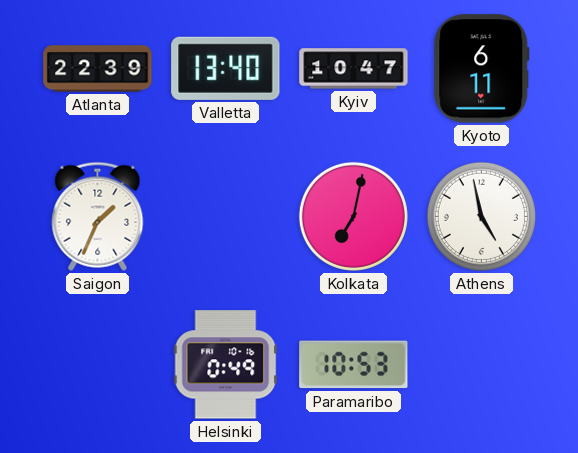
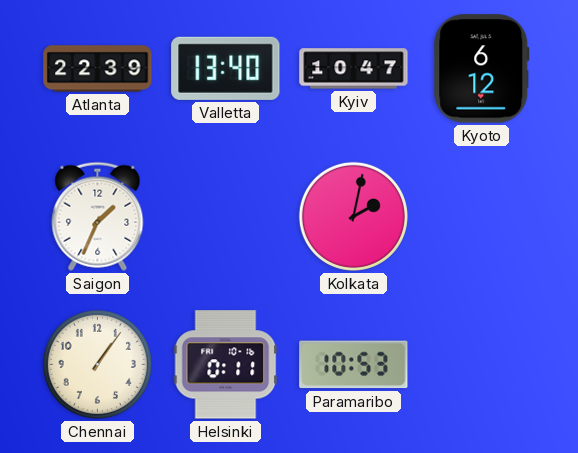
Kyoto: 6:11 -> 6:12 (482, 69)
Kolkata: 7:02 -> 2:02 (353, 216)
Athens: 4:58 -> none (481, 216)
Chennai: none -> 1:06 (97, 364)
Helsinki: 0:49 -> 0:11 (226, 365)
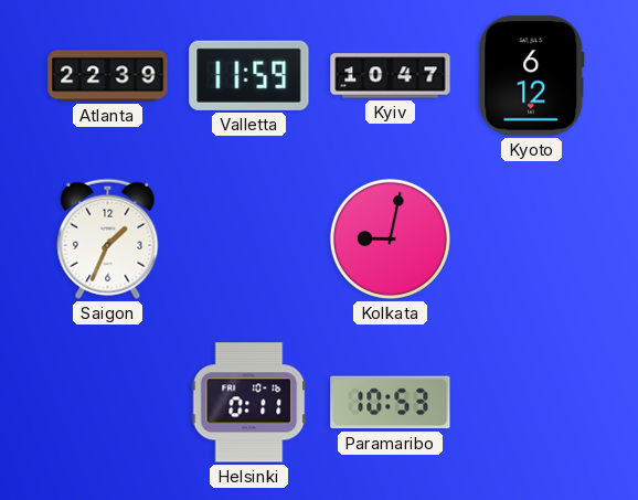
Valletta: 13:40 -> 11:59 (249, 75)
Kolkata: 2:02 -> 9:02 (390, 238)
Chennai: 1:06 -> none (97, 364)
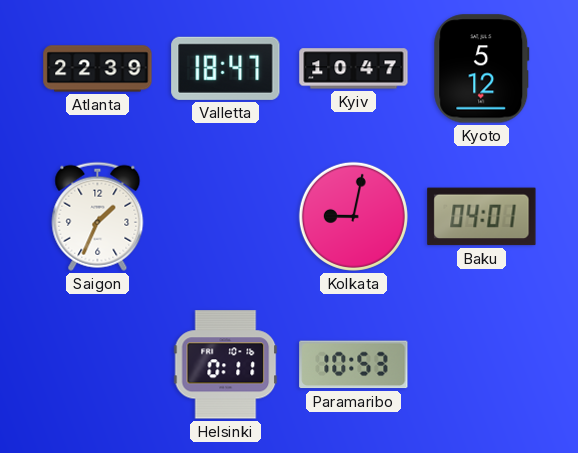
Valletta: 11:59 -> 18:47 (226, 68)
Kyoto: 6:12 -> 5:12 (482, 69)
Baku: none -> 04:01 (482, 217)
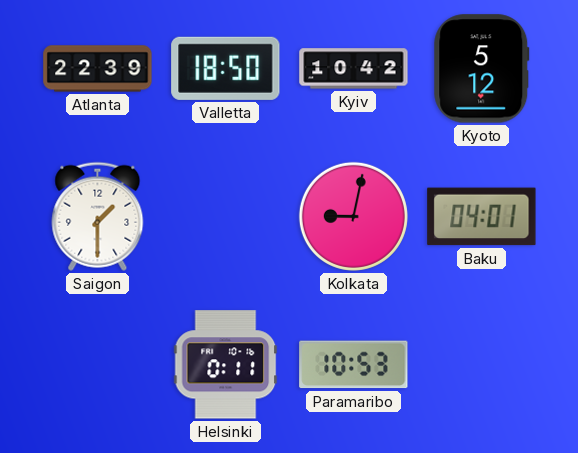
Valletta: 18:47 -> 18:50 (226, 68)
Kyiv: 10:47 -> 10:42 (354, 69)
Saigon: 1:34 -> 1:30 (98, 216)
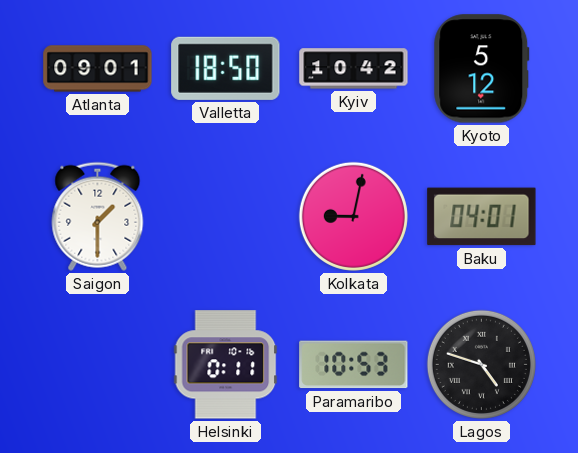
Atlanta: 22:39 -> 09:01 (98, 69)
Lagos: none -> 4:48 (481, 364)
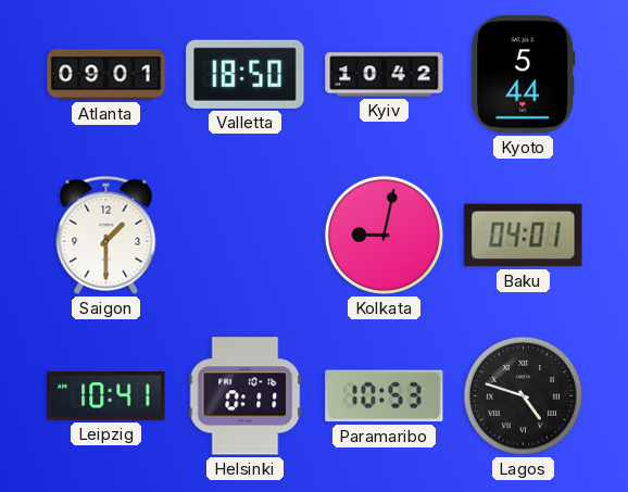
Kyoto: 5:12 -> 5:44 (524, 75)
Leipzig: none -> 10:41 (106, 396)
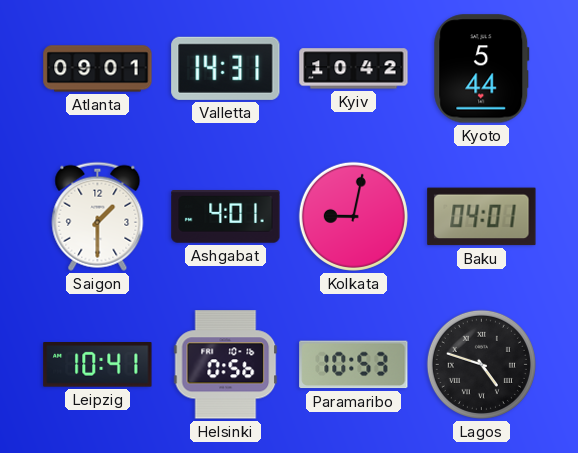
Valletta: 18:50 -> 14:31 (226, 68)
Ashgabat: none -> 4:01 (226, 217)
Helsinki: 0:11 -> 0:56 (226, 365)
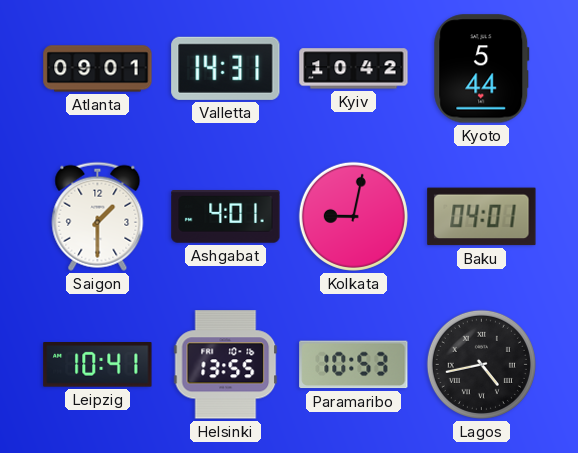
Helsinki: 0:56 -> 13:55 (226, 365)
Lagos: 4:48 -> 4:43 (481, 364)
